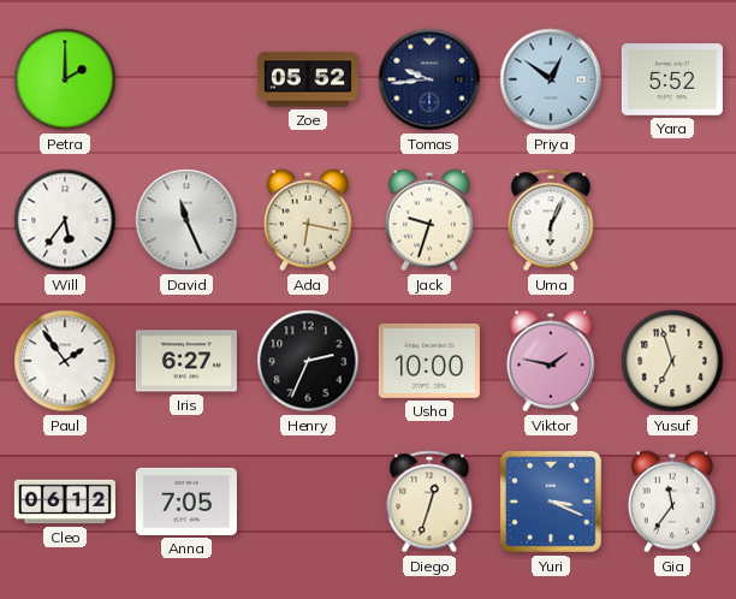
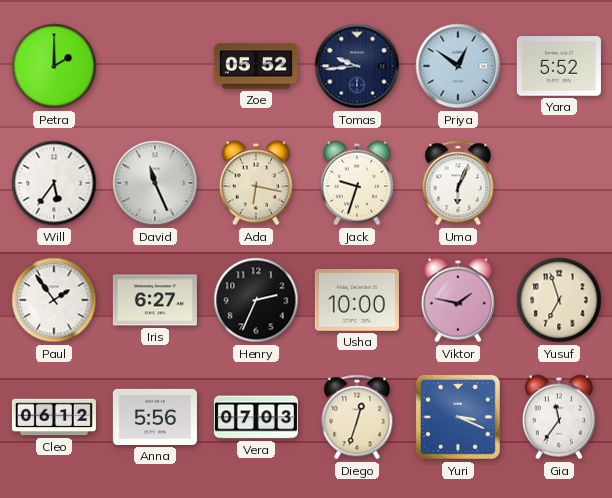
Anna: 7:05 -> 5:56 (155, 417)
Vera: none -> 07:03 (256, 417)
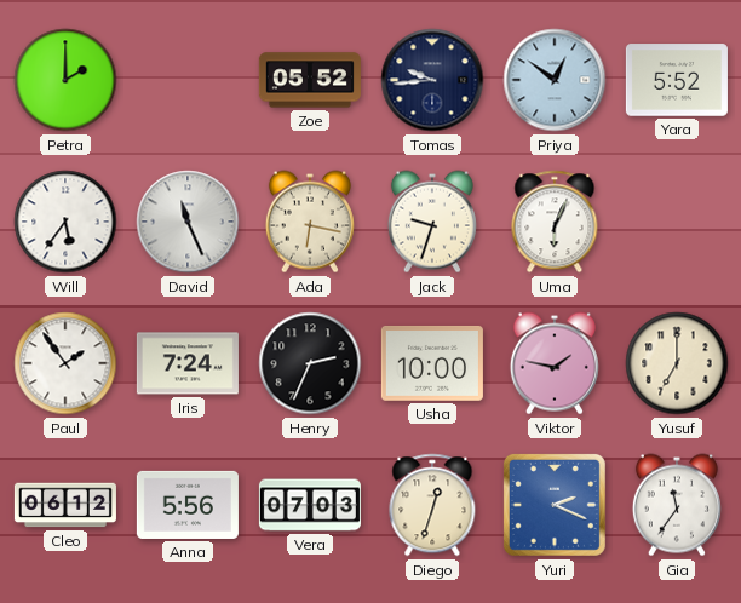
Iris: 6:27 -> 7:24 (188, 363)
Yusuf: 6:57 -> 7:00 (677, 363)
Yuri: 3:19 -> 2:19 (555, 505)
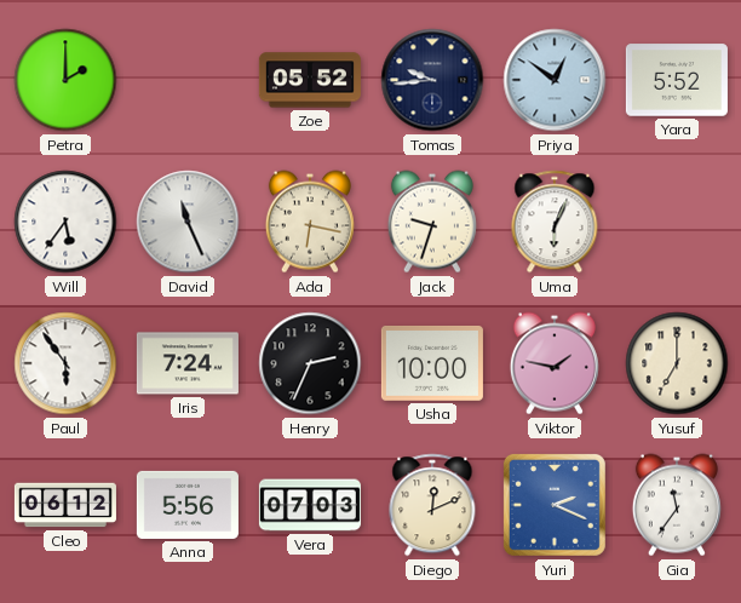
Paul: 1:54 -> 5:54 (65, 363)
Diego: 12:33 -> 12:11 (432, 505)
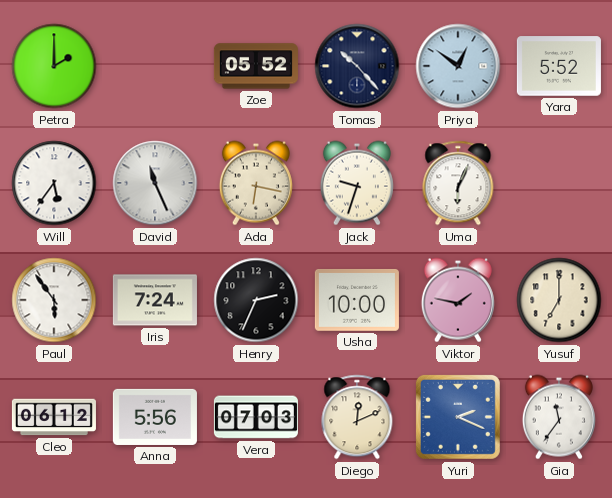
Tomas: 9:44 -> 10:23 (357, 66)
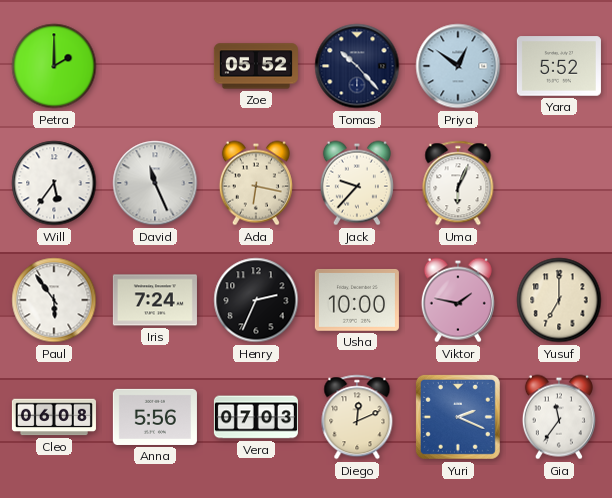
Jack: 9:33 -> 9:37 (357, 183)
Cleo: 06:12 -> 06:08 (54, 417)
